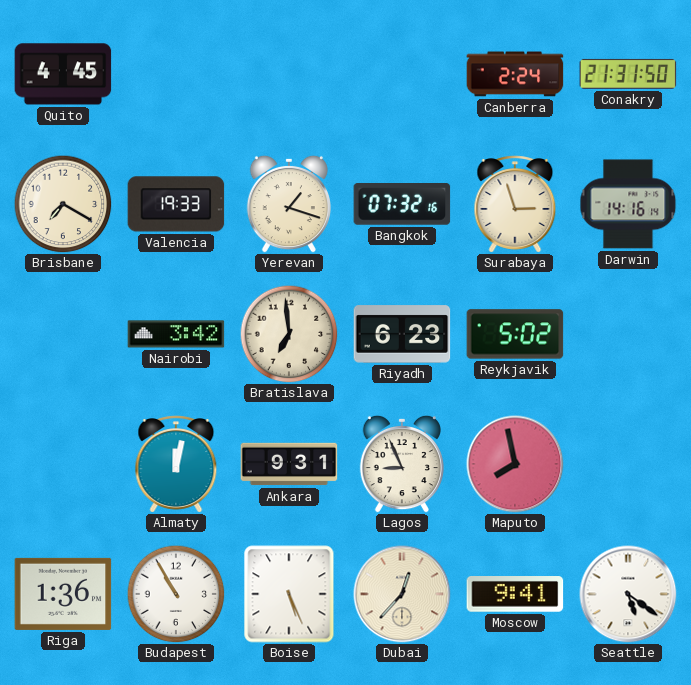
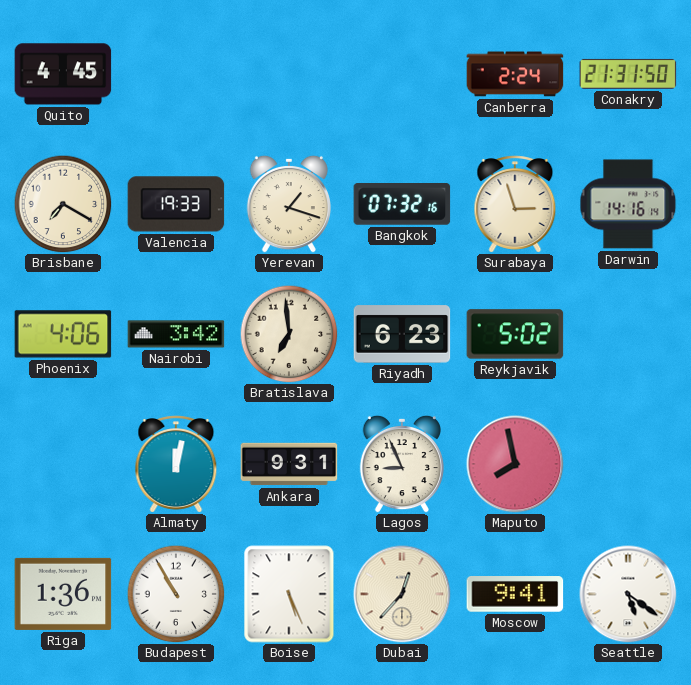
Phoenix: none -> 4:06 (63, 334)
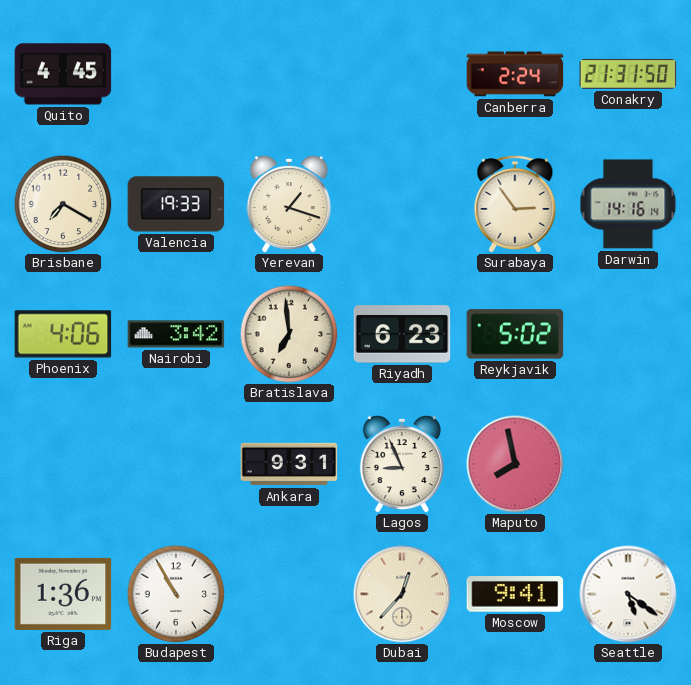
Bangkok: 07:32 -> none (402, 205)
Surabaya: 2:57 -> 2:54 (515, 204)
Almaty: 12:02 -> none (176, 464)
Boise: 5:26 -> none (289, 594)
